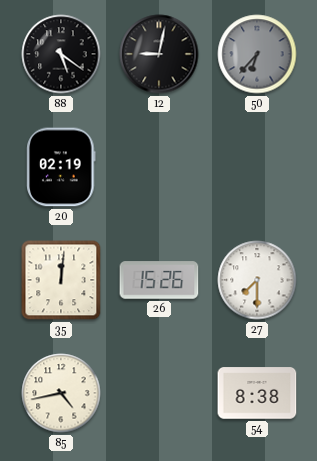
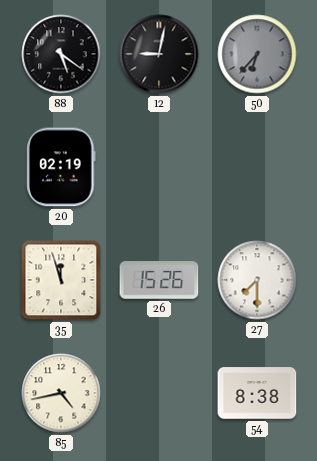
35: 12:01 -> 11:57 (61, 280)
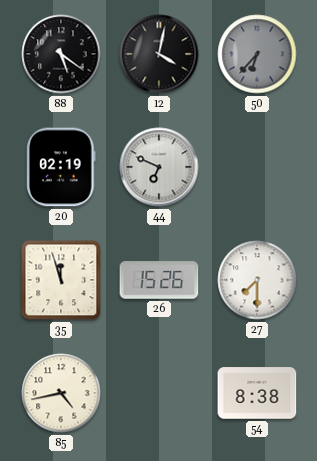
12: 9:02 -> 4:02 (159, 54)
44: none -> 6:49 (159, 167)
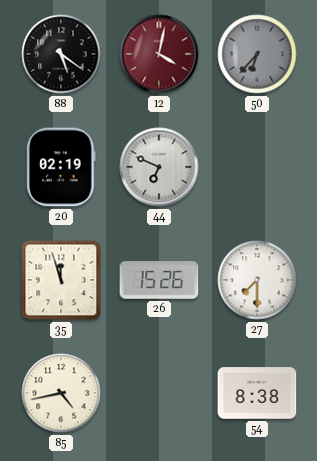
12 dial: black -> burgundy (159, 54)
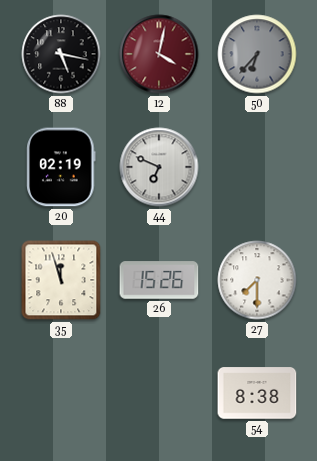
88: 5:21 -> 5:17 (61, 54)
85: 4:43 -> none (61, 393)
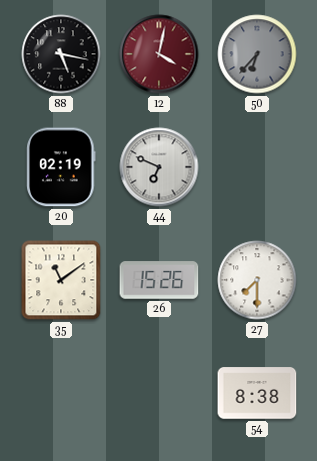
35: 11:57 -> 11:09 (61, 280)
